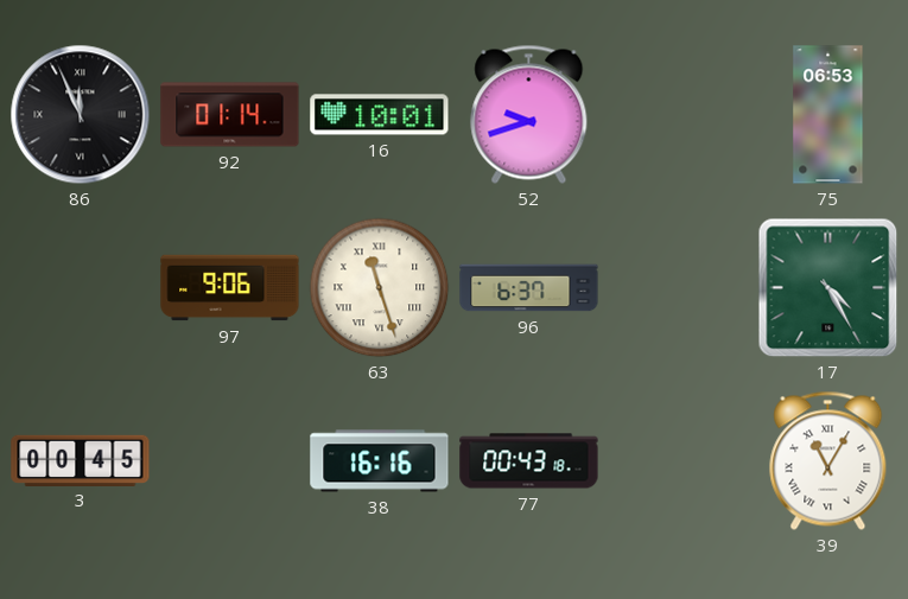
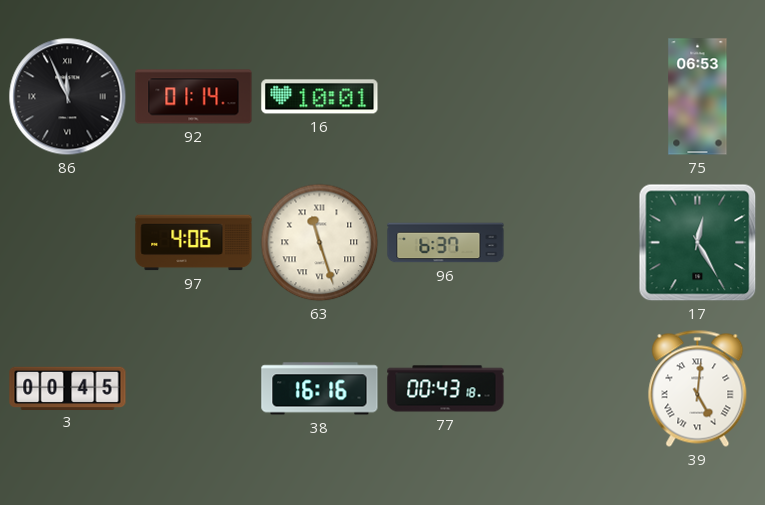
52: 9:42 -> none (529, 114)
97: 9:06 -> 4:06 (194, 243)
17: 4:25 -> 12:25 (698, 243)
39: 11:05 -> 5:01 (698, 388)
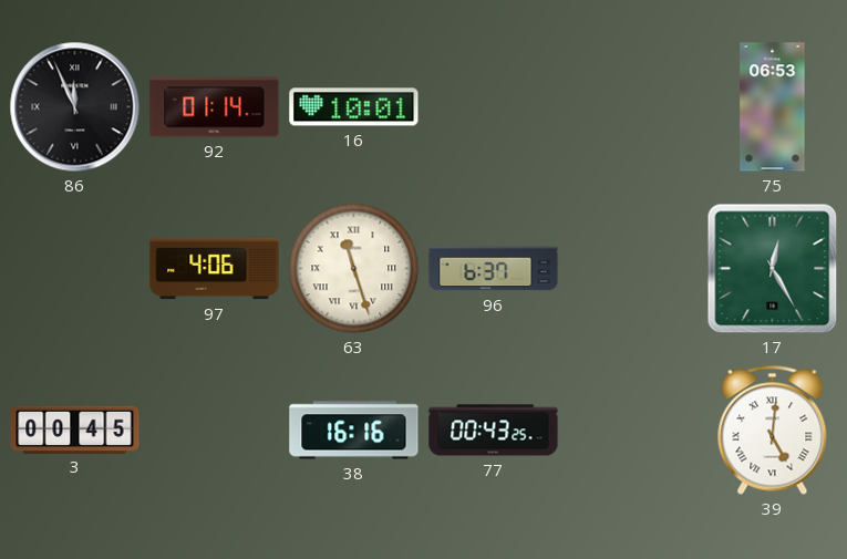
77: 00:43:18 -> 00:43:25 (494, 431)
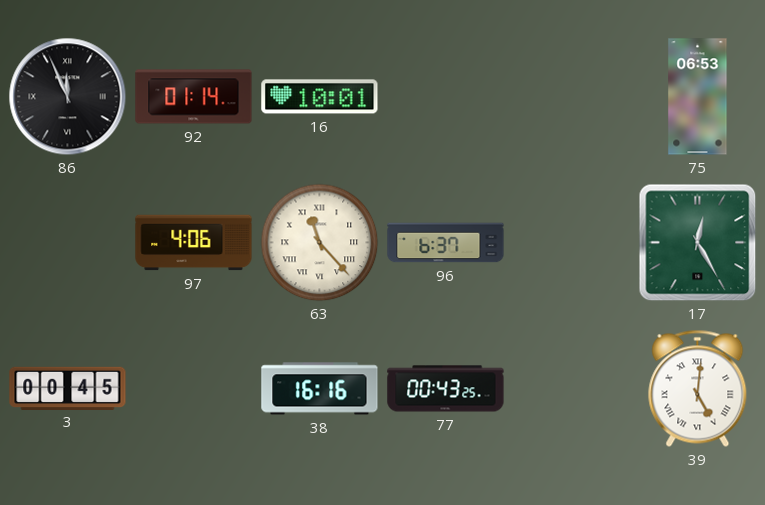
63: 11:27 -> 11:23 (320, 243)
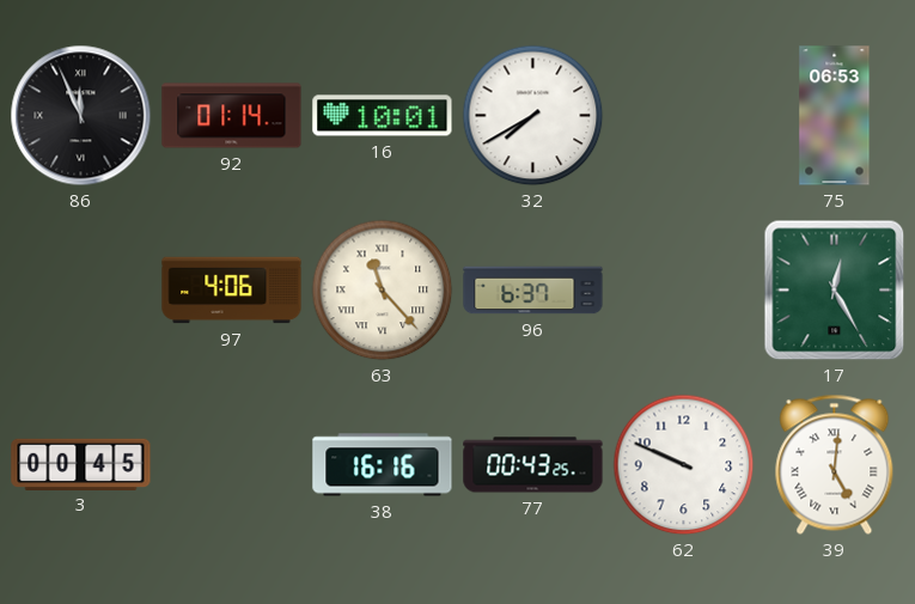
32: none -> 7:40 (533, 116)
62: none -> 9:49 (684, 465)
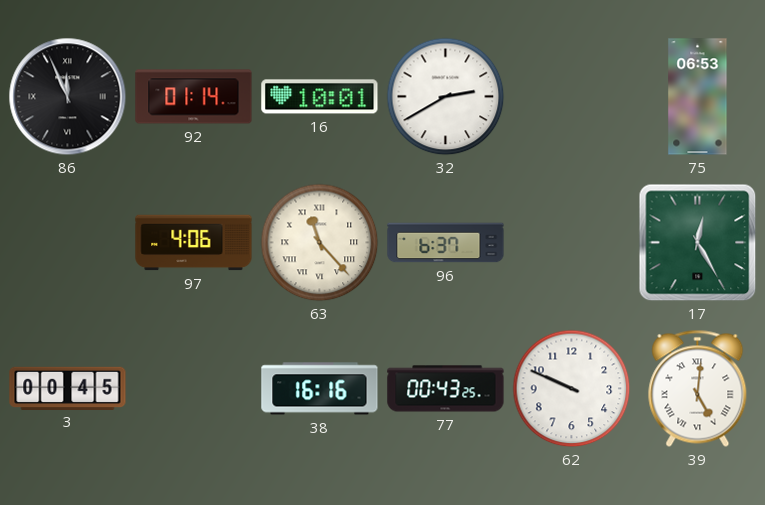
32: 7:40 -> 2:40 (446, 97)
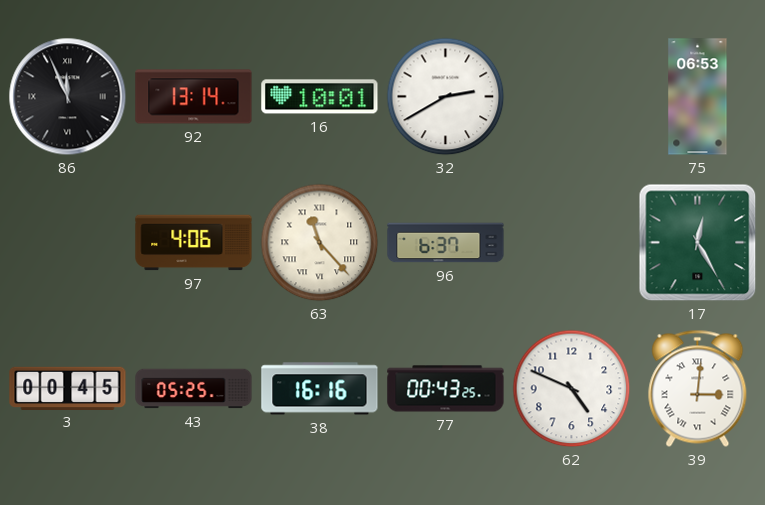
92: 01:14 -> 13:14 (194, 97)
43: none -> 05:25 (194, 389)
62: 9:49 -> 4:49 (572, 389)
39: 5:01 -> 3:01 (698, 388)
